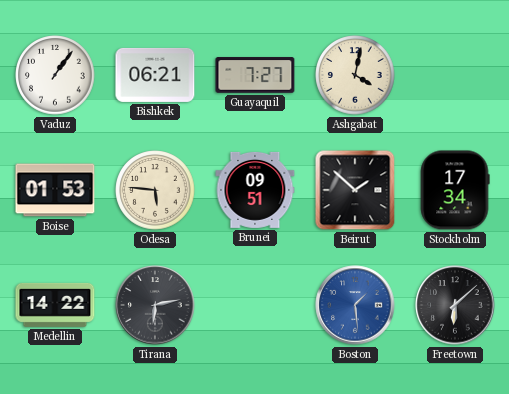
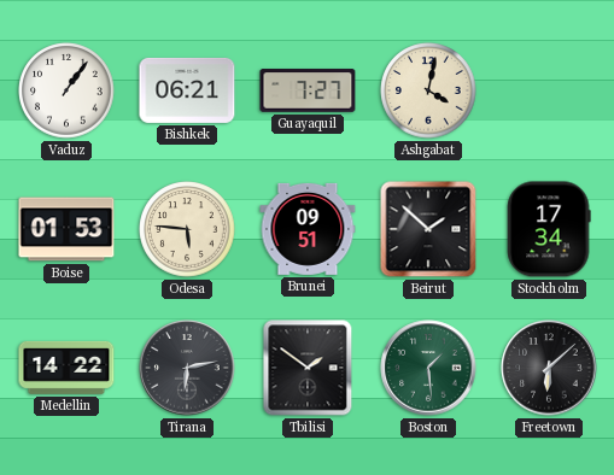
Tbilisi: none -> 1:51 (308, 368)
Boston dial: blue -> green (428, 368)
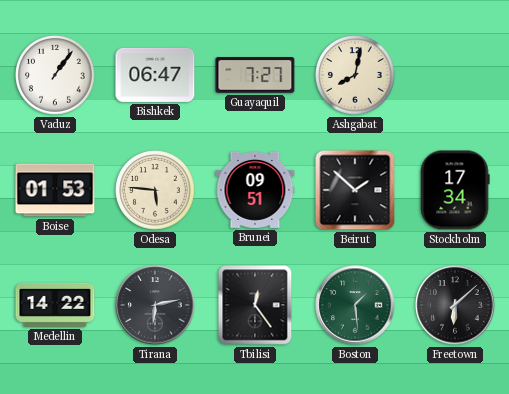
Bishkek: 06:21 -> 06:47 (155, 75)
Ashgabat: 4:02 -> 8:02 (355, 75)
Tbilisi: 1:51 -> 12:24 (255, 305)
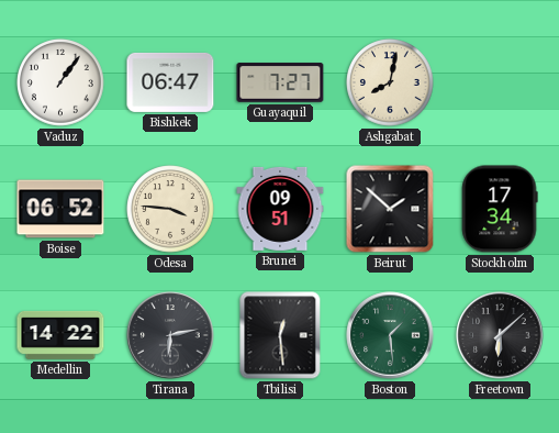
Boise: 01:53 -> 06:52 (60, 209)
Odesa: 5:46 -> 3:46 (170, 209)
Tbilisi: 12:24 -> 12:29 (280, 335)
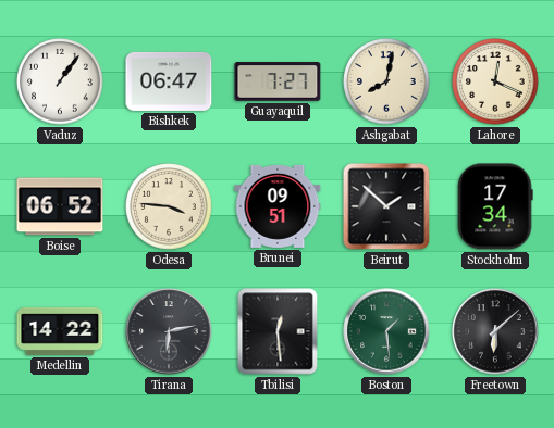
Lahore: none -> 12:19 (495, 81)
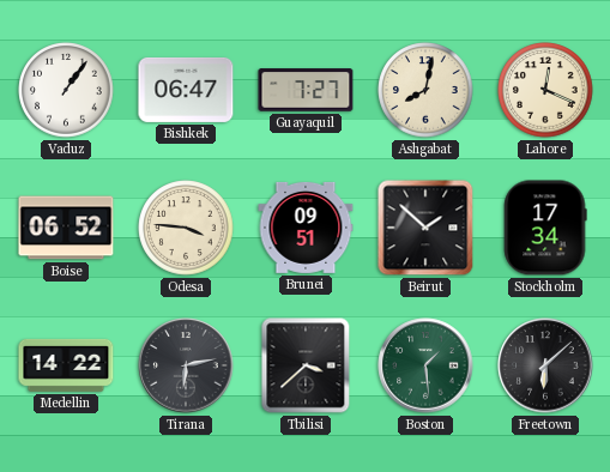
Tbilisi: 12:29 -> 3:38 (306, 365)
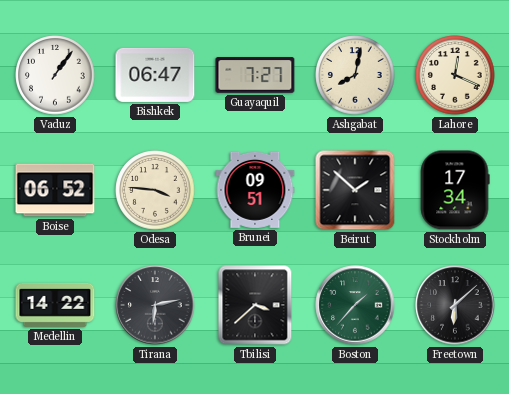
Boston: 1:29 -> 1:37 (355, 305)
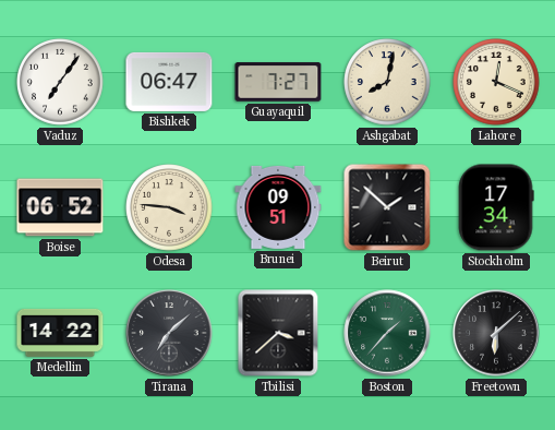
Vaduz: 1:06 -> 7:06 (60, 82)
Tirana: 6:13 -> 7:08 (169, 333)
